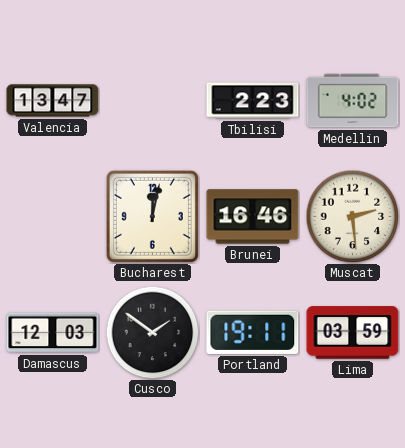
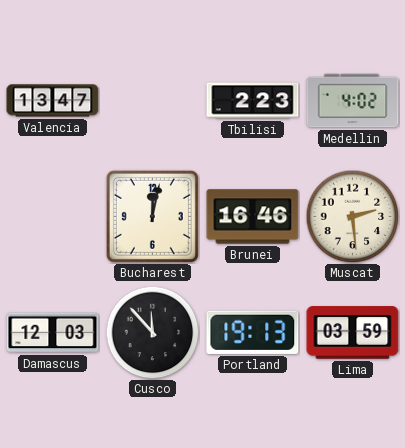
Cusco: 1:51 -> 11:53 (152, 332)
Portland: 19:11 -> 19:13 (253, 332)
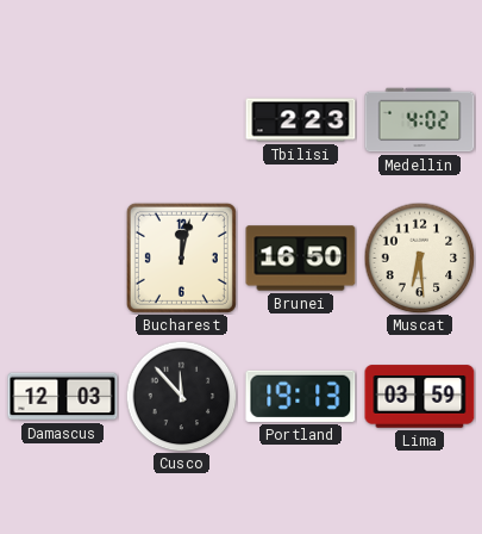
Valencia: 13:47 -> none (53, 101)
Brunei: 16:46 -> 16:50 (301, 259)
Muscat: 2:29 -> 6:29 (419, 257)
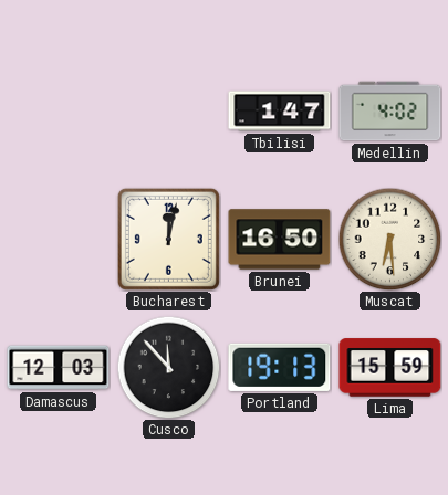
Tbilisi: 2:23 -> 1:47 (280, 112)
Lima: 03:59 -> 15:59 (390, 368)
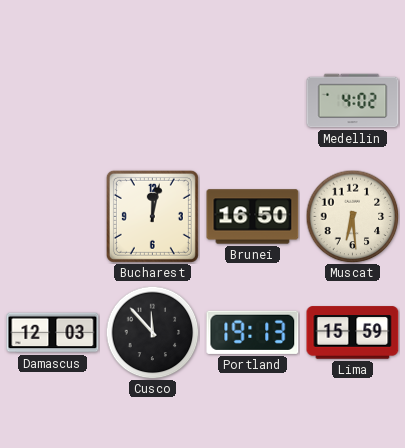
Tbilisi: 1:47 -> none (280, 112)
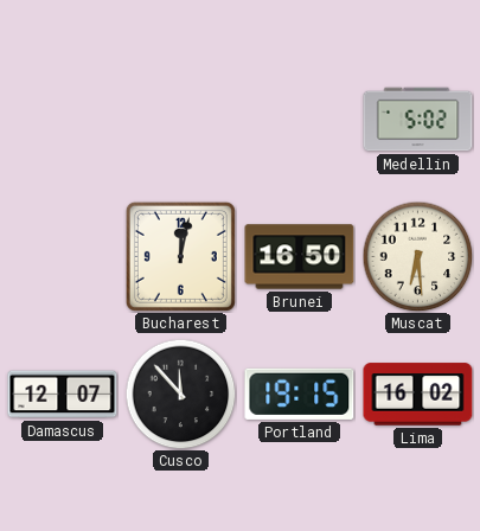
Medellin: 4:02 -> 5:02 (418, 120)
Damascus: 12:03 -> 12:07 (63, 395)
Portland: 19:13 -> 19:15 (300, 394)
Lima: 15:59 -> 16:02 (418, 395)
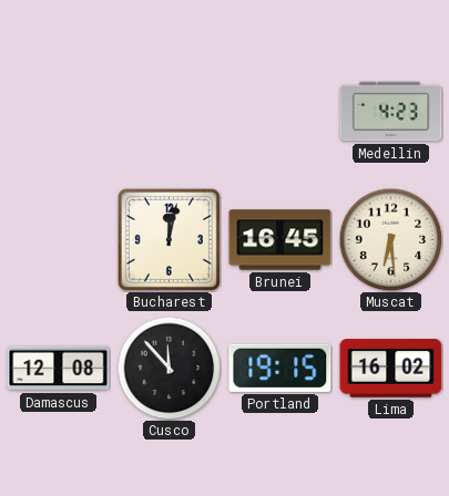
Medellin: 5:02 -> 4:23 (391, 112)
Brunei: 16:50 -> 16:45 (280, 240)
Damascus: 12:07 -> 12:08 (59, 369)
